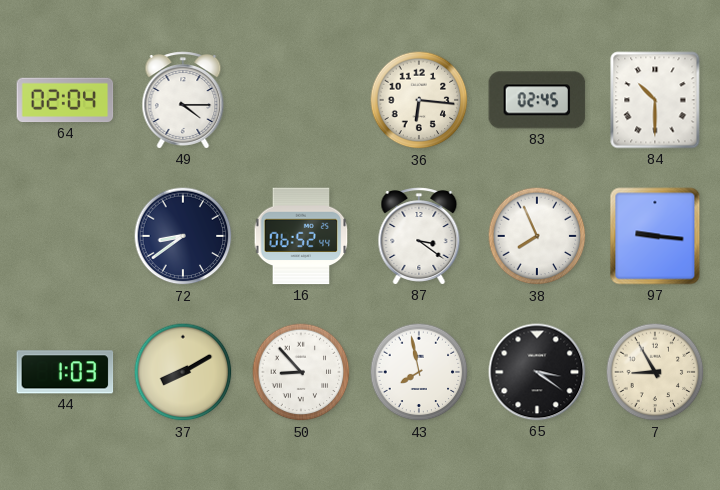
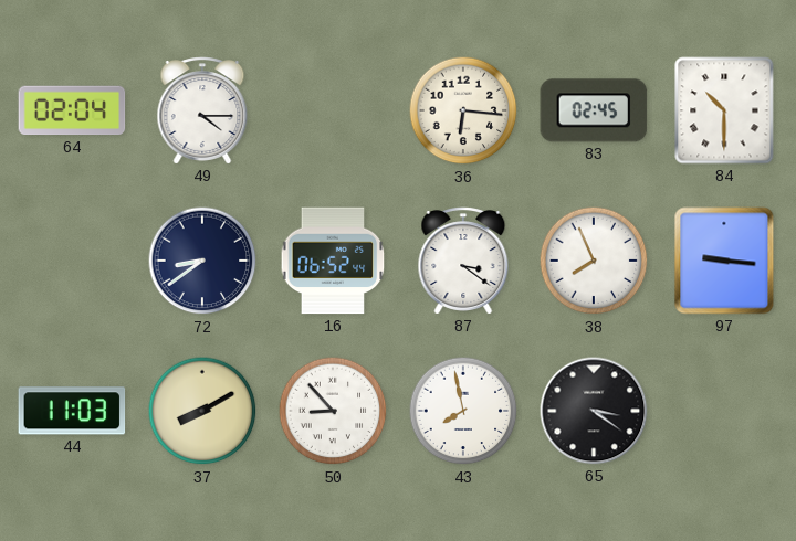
44: 1:03 -> 11:03 (72, 411)
7: 8:55 -> none (655, 372)
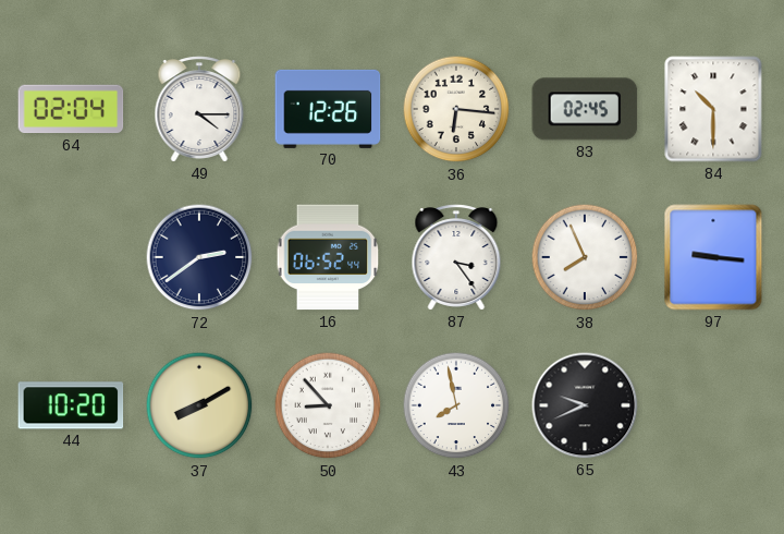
70: none -> 12:26 (328, 109)
72: 8:39 -> 2:39 (199, 257)
87: 3:21 -> 3:24 (456, 257)
44: 11:03 -> 10:20 (71, 405)
65: 3:21 -> 9:41 (585, 405)
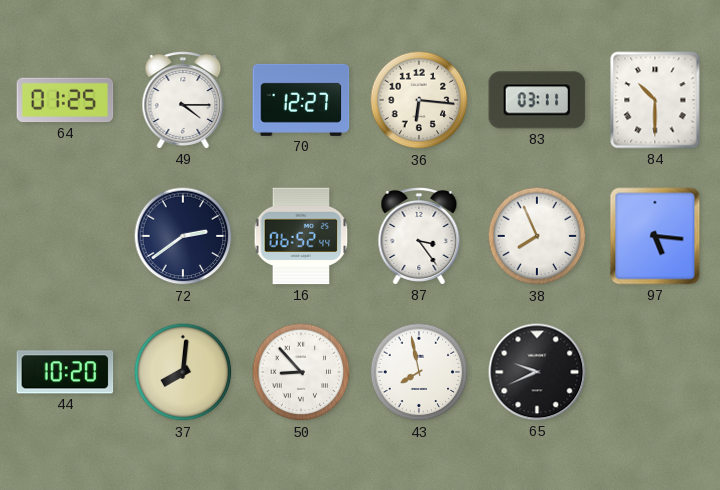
64: 02:04 -> 01:25 (65, 100)
70: 12:26 -> 12:27 (301, 100)
83: 02:45 -> 03:11 (537, 100)
97: 9:16 -> 5:16 (655, 236)
37: 8:10 -> 8:01 (183, 372)
